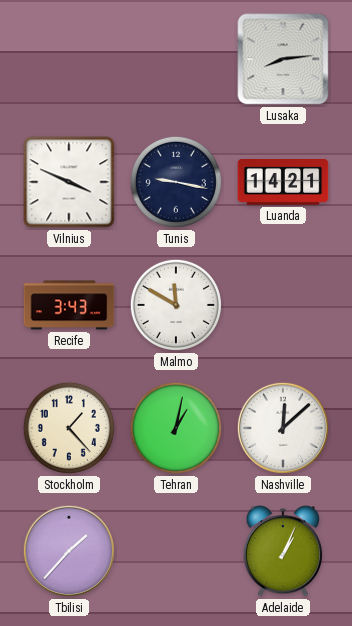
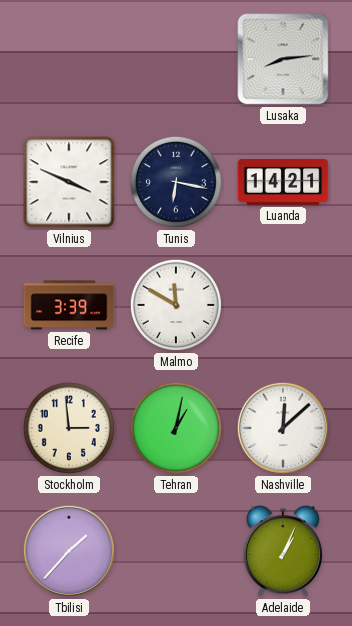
Tunis: 9:17 -> 6:17 (176, 182)
Recife: 3:43 -> 3:39 (69, 305)
Stockholm: 1:23 -> 2:59 (69, 428)
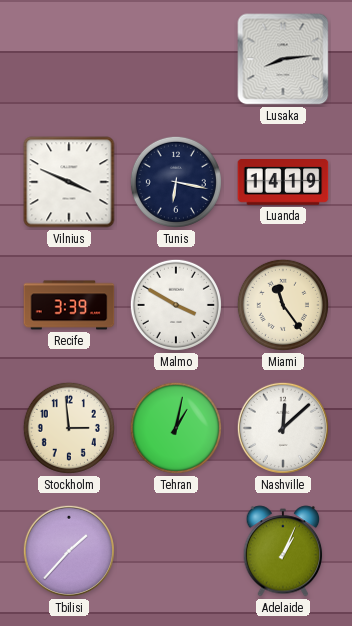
Luanda: 14:21 -> 14:19 (283, 183)
Malmo: 11:50 -> 3:50 (176, 305)
Miami: none -> 11:24 (283, 305)
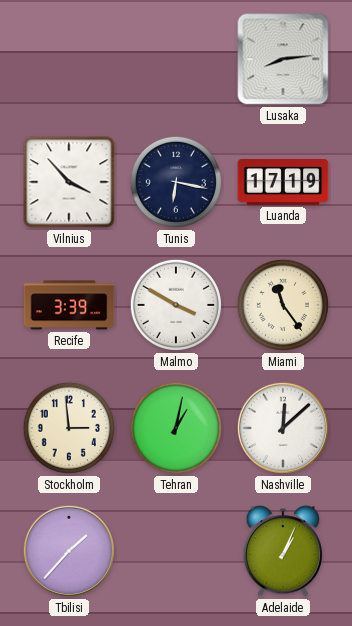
Vilnius: 3:49 -> 3:53 (69, 182)
Luanda: 14:19 -> 17:19 (283, 183)
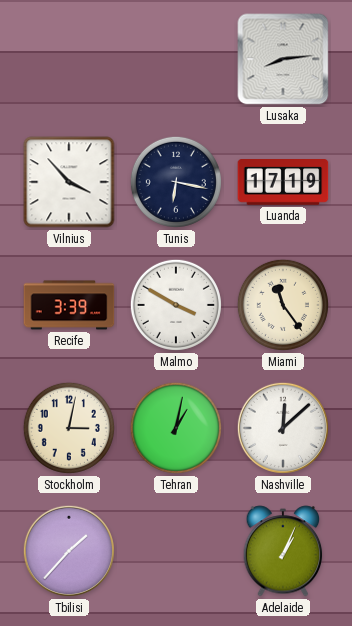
Stockholm: 2:59 -> 3:02 (69, 428)
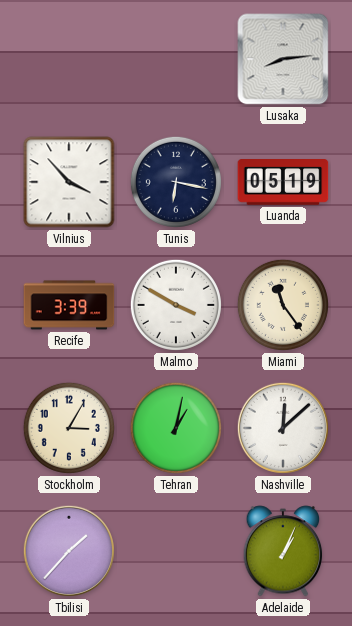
Luanda: 17:19 -> 05:19 (283, 183)
Stockholm: 3:02 -> 3:05 (69, 428)
